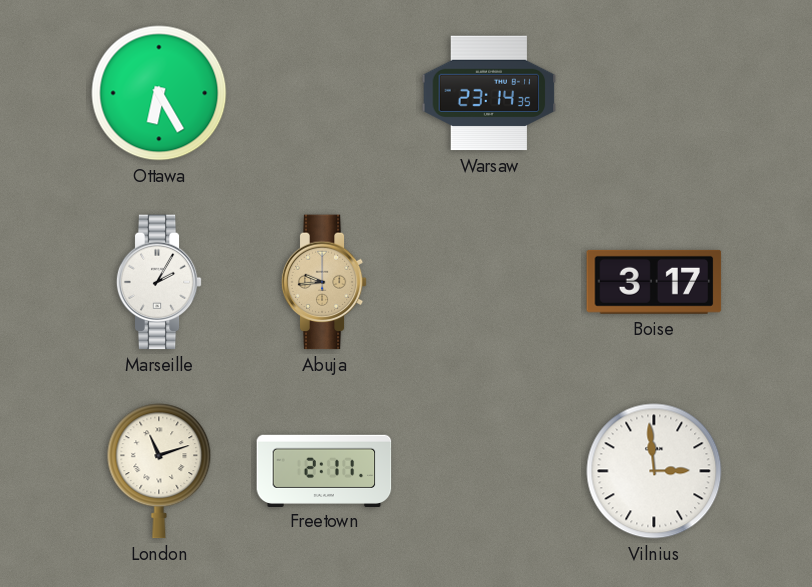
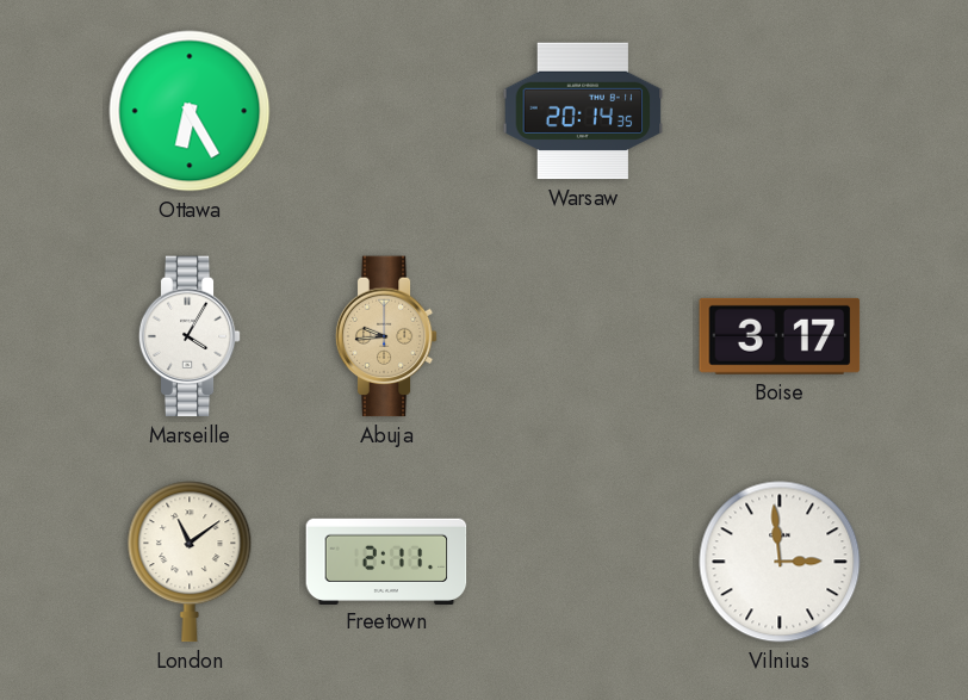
Warsaw: 23:14 -> 20:14 (583, 111)
Marseille: 2:05 -> 4:05 (190, 336)
London: 11:12 -> 11:09 (190, 562)
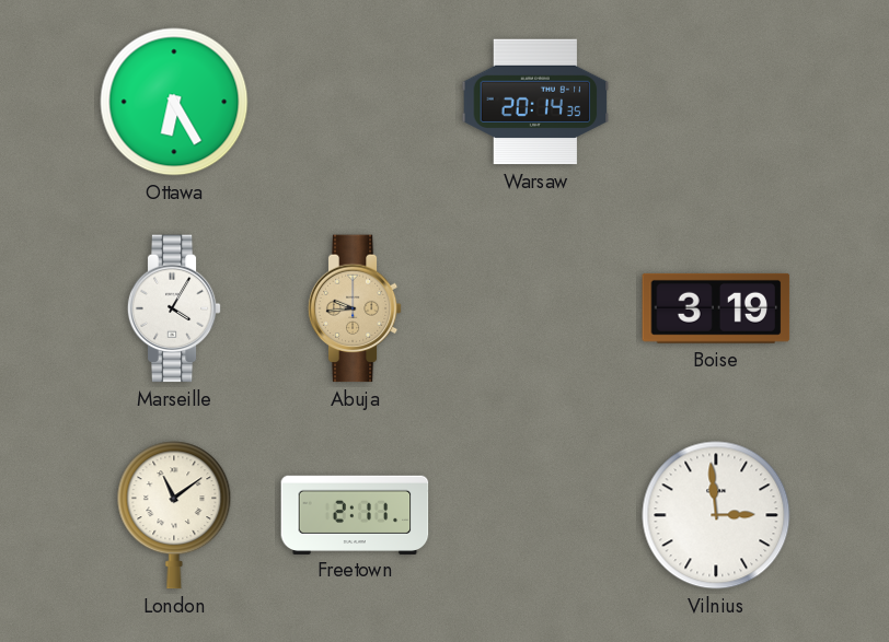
Boise: 3:17 -> 3:19 (716, 308)
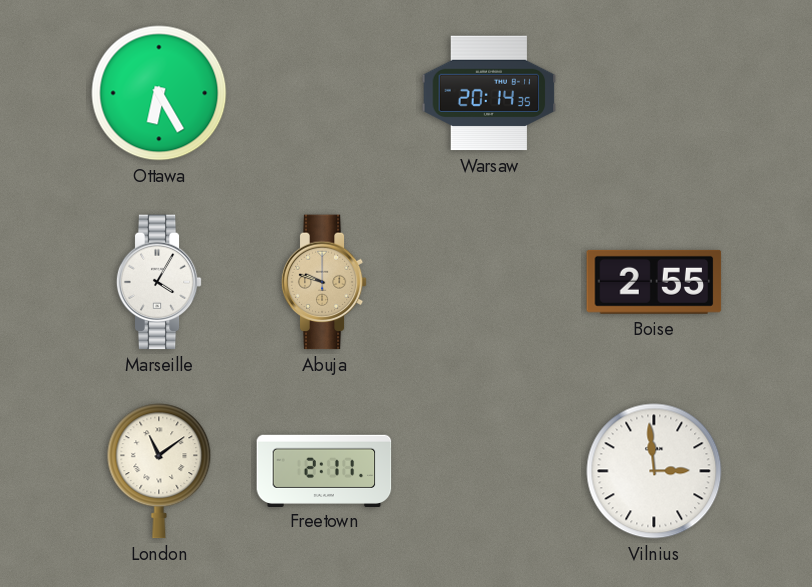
Abuja: 9:44 -> 9:48 (324, 282)
Boise: 3:19 -> 2:55 (654, 282)
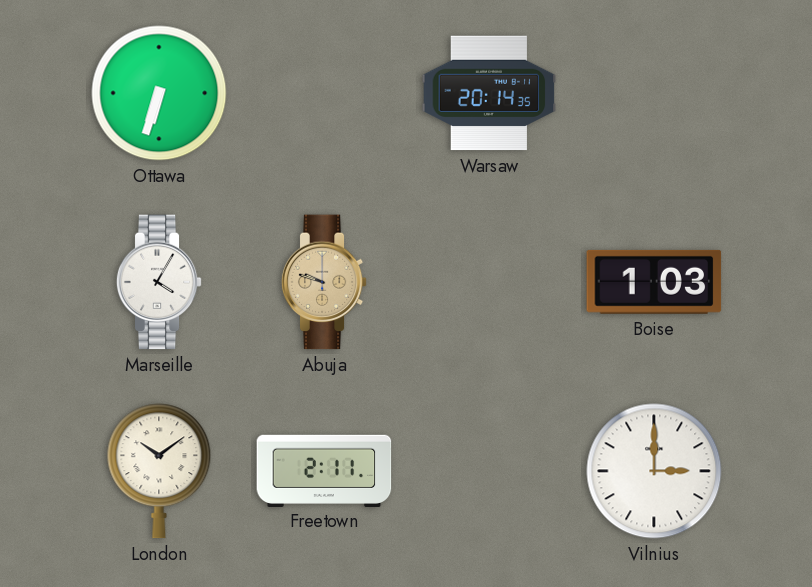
Ottawa: 6:25 -> 6:33 (159, 93)
Boise: 2:55 -> 1:03 (654, 282)
London: 11:09 -> 10:09 (159, 471)
Vilnius: 2:59 -> 3:00 (654, 471)
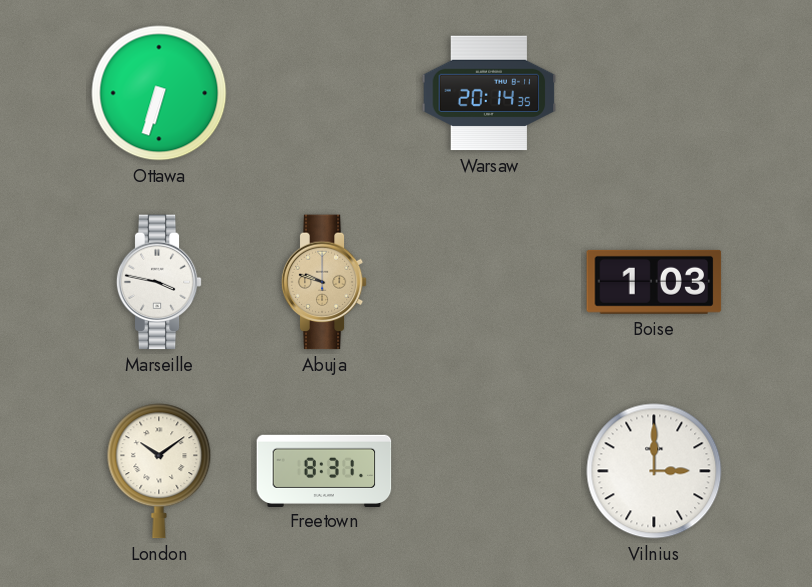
Marseille: 4:05 -> 3:47 (159, 282)
Freetown: 2:11 -> 8:31 (324, 470)
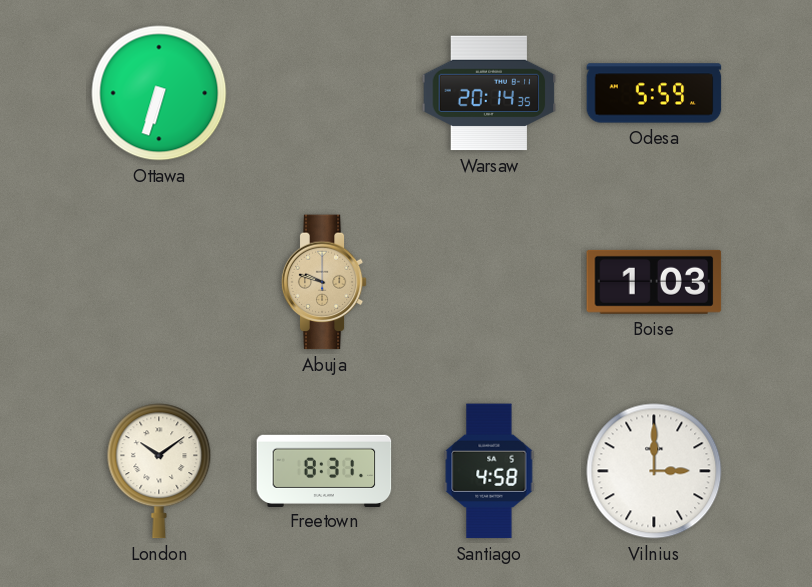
Odesa: none -> 5:59 (654, 93)
Marseille: 3:47 -> none (159, 282)
Santiago: none -> 4:58 (489, 471)
